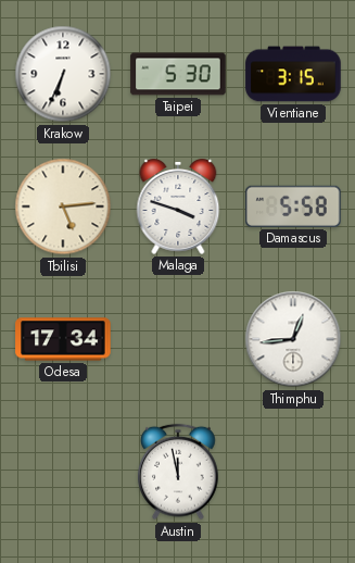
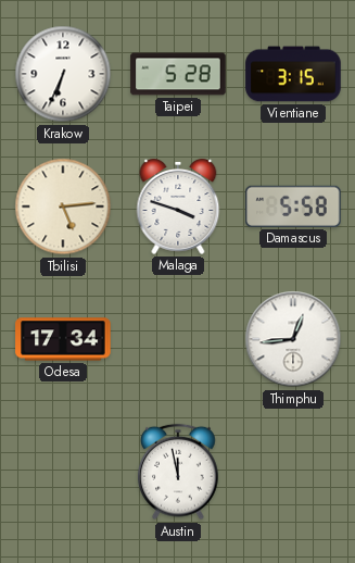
Taipei: 5:30 -> 5:28 (178, 74)
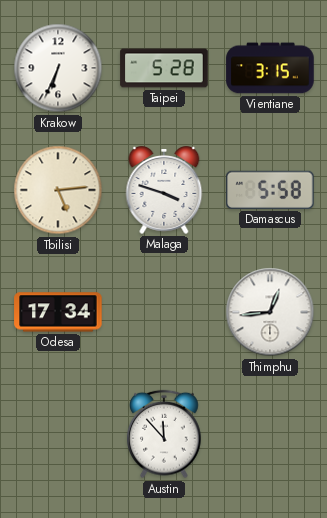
Austin: 11:58 -> 11:53 (165, 434)
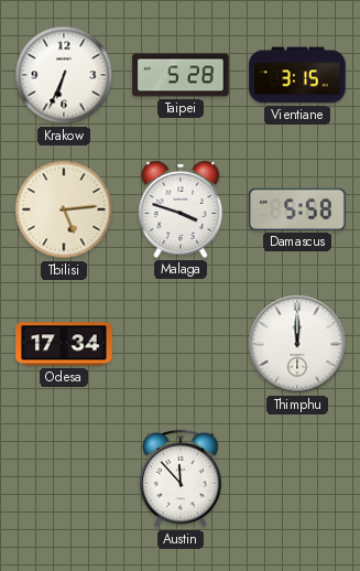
Thimphu: 12:44 -> 12:00 (297, 344)
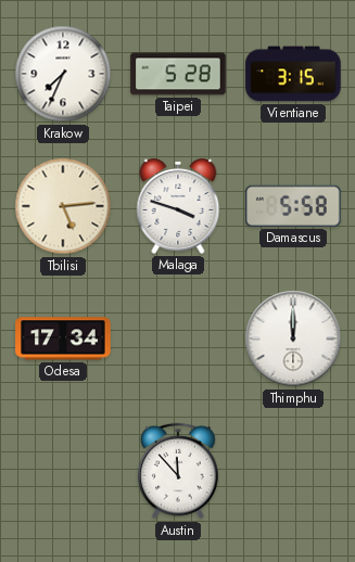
Krakow: 6:34 -> 7:34 (63, 74)
